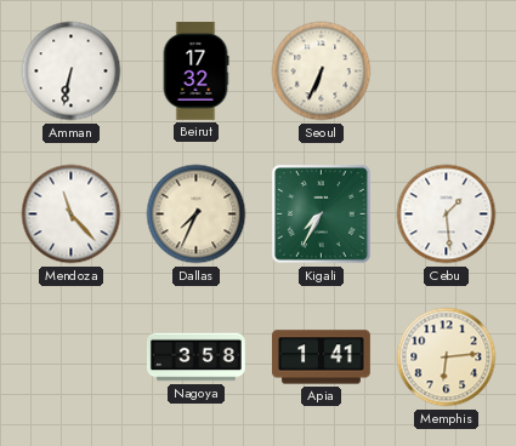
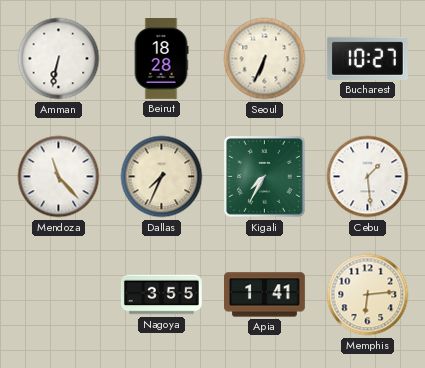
Beirut: 17:32 -> 18:28 (161, 59)
Bucharest: none -> 10:27 (367, 58)
Nagoya: 3:58 -> 3:55 (162, 295)
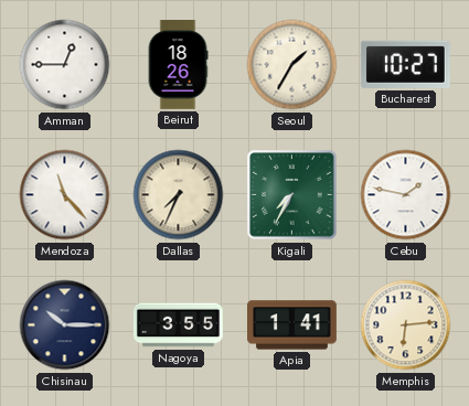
Amman: 6:32 -> 12:45 (65, 65)
Beirut: 18:28 -> 18:26 (178, 65)
Seoul: 6:34 -> 1:35 (292, 65)
Cebu: 1:29 -> 1:47 (406, 195)
Chisinau: none -> 10:15 (65, 325)
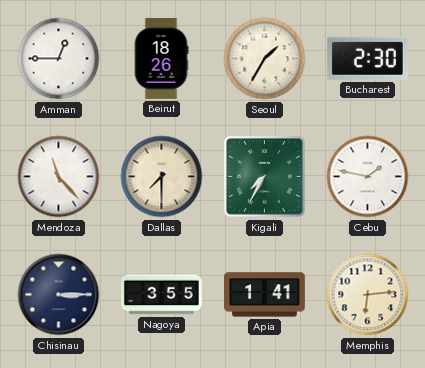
Bucharest: 10:27 -> 2:30 (367, 58)
Dallas: 7:34 -> 7:30 (162, 177)
Chisinau: 10:15 -> 3:15 (59, 295)
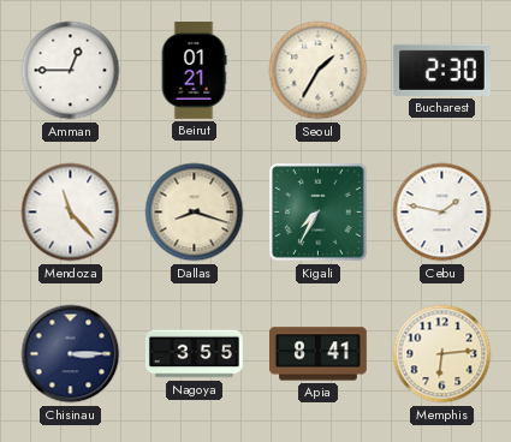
Beirut: 18:26 -> 01:21 (194, 71)
Dallas: 7:30 -> 8:18 (195, 213)
Apia: 1:41 -> 8:41 (319, 354)
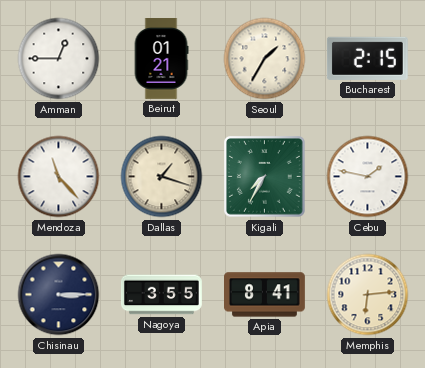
Bucharest: 2:30 -> 2:15 (367, 58)
Dallas: 8:18 -> 1:18 (162, 177)
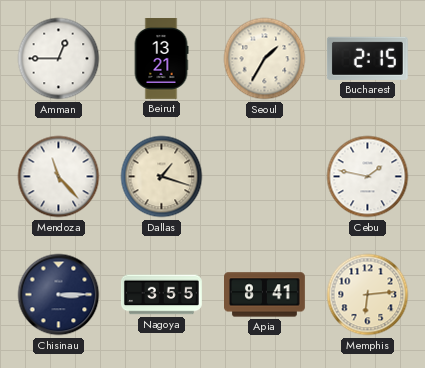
Beirut: 01:21 -> 13:21 (161, 59)
Kigali: 7:35 -> none (265, 177)
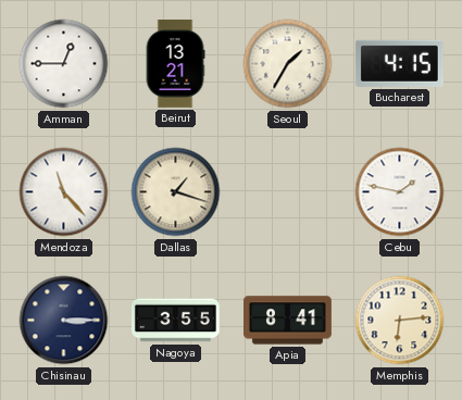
Bucharest: 2:15 -> 4:15 (399, 63)
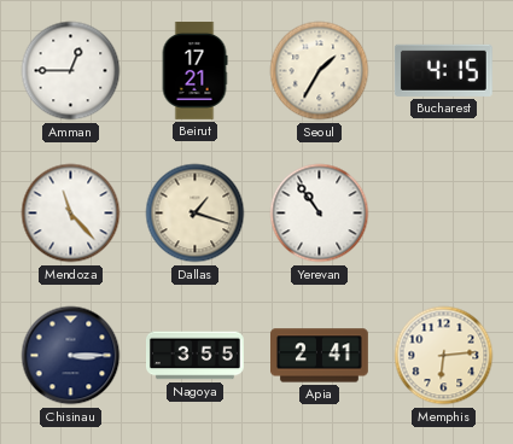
Beirut: 13:21 -> 17:21 (194, 71)
Yerevan: none -> 10:54 (320, 214)
Cebu: 1:47 -> none (400, 192)
Apia: 8:41 -> 2:41 (320, 356)
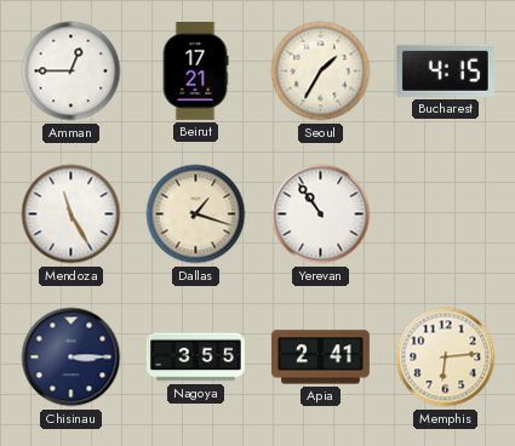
Mendoza: 11:23 -> 11:25 (71, 215)
